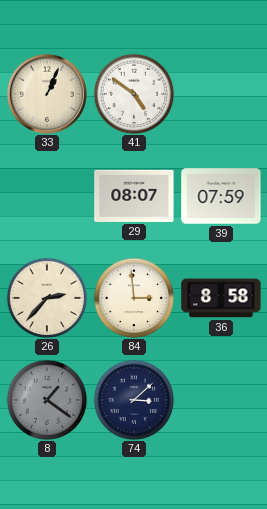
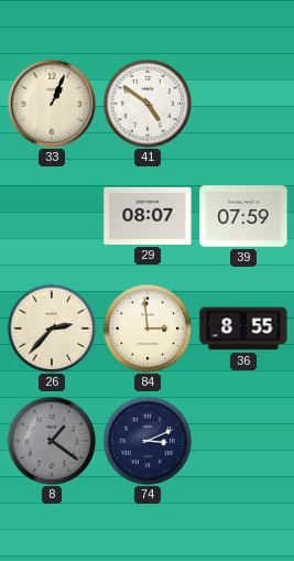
36: 8:58 -> 8:55 (243, 328)
74: 3:08 -> 3:11 (148, 441)
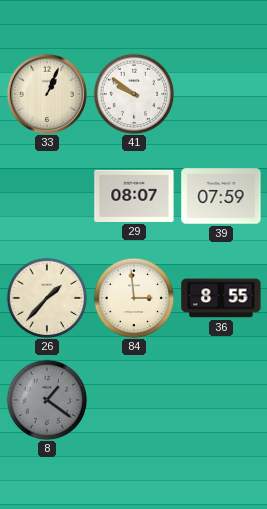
41: 4:51 -> 9:51 (134, 94)
26: 2:37 -> 1:37 (47, 298)
74: 3:11 -> none (148, 441)
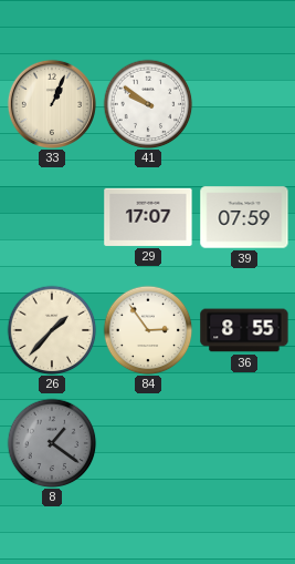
29: 08:07 -> 17:07 (148, 217)
84: 2:59 -> 2:54 (148, 330)
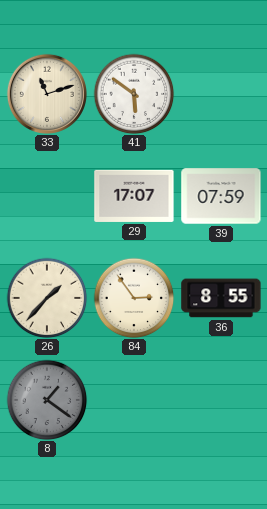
33: 1:04 -> 11:12 (47, 94)
41: 9:51 -> 5:51 (134, 94)
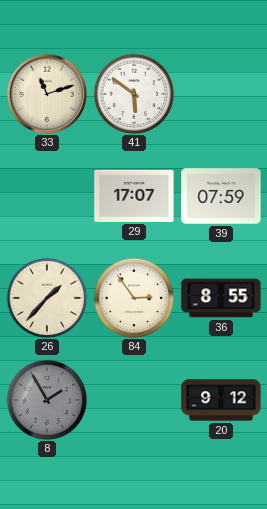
8: 1:21 -> 1:55 (47, 400)
20: none -> 9:12 (221, 400)
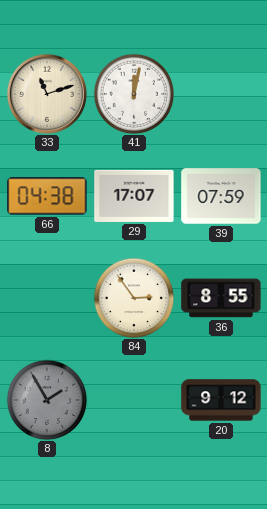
41: 5:51 -> 12:02 (134, 94)
66: none -> 04:38 (47, 196)
26: 1:37 -> none (47, 298)
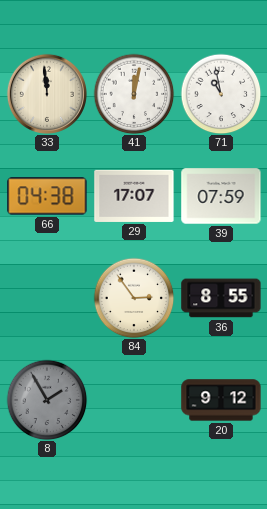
33: 11:12 -> 11:59 (47, 94)
71: none -> 10:58 (221, 94)
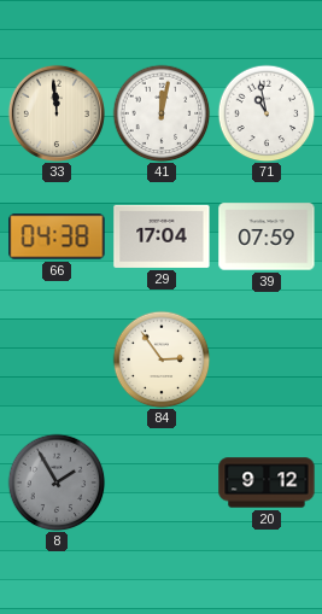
29: 17:07 -> 17:04 (162, 236)
36: 8:55 -> none (221, 298)
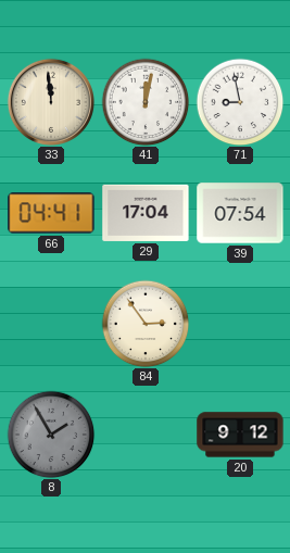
71: 10:58 -> 8:58 (240, 102)
66: 04:38 -> 04:41 (51, 213)
39: 07:59 -> 07:54 (240, 213)
